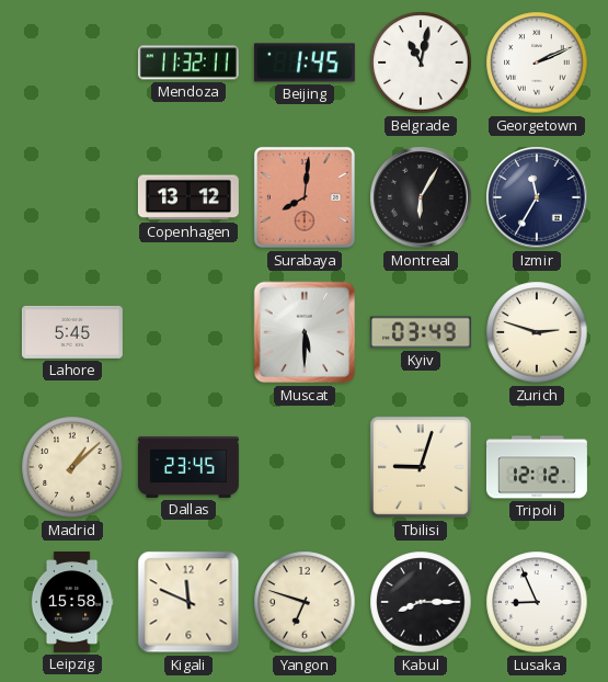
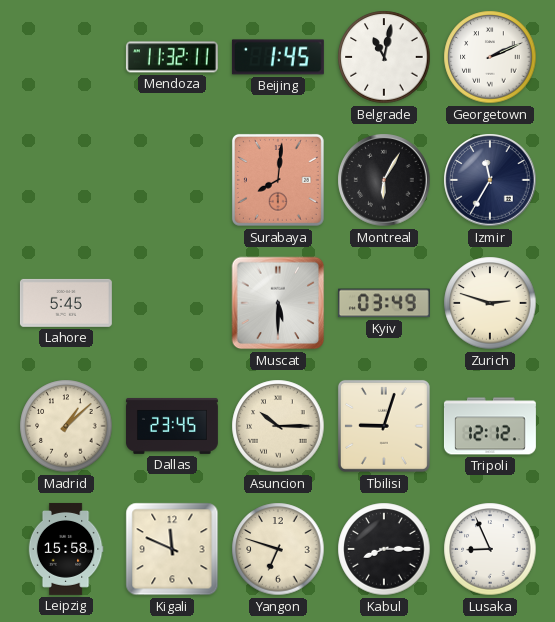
Copenhagen: 13:12 -> none (188, 197)
Asuncion: none -> 10:15 (278, 426)
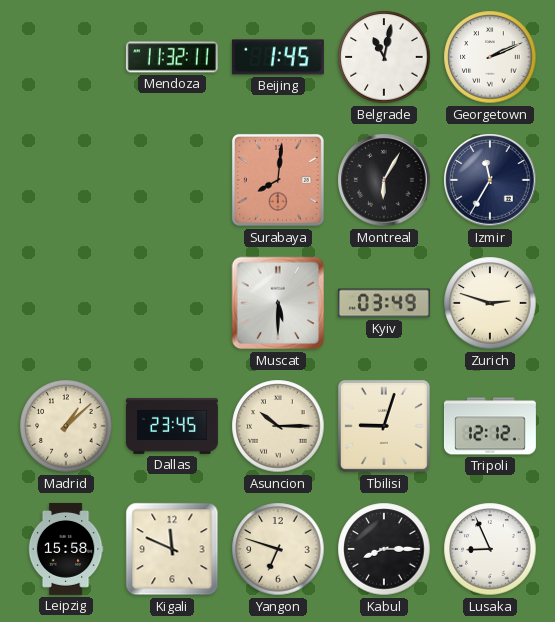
Lahore: 5:45 -> none (66, 303)
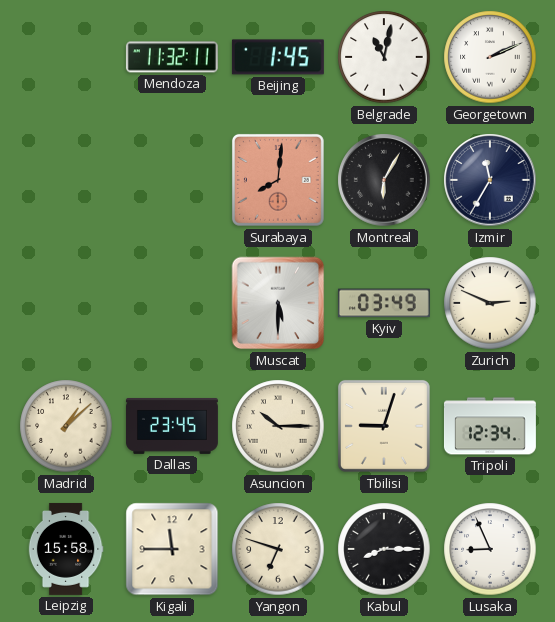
Zurich: 2:48 -> 2:49 (490, 303)
Tripoli: 12:12 -> 12:34 (490, 426)
Kigali: 11:49 -> 11:45 (172, 549)
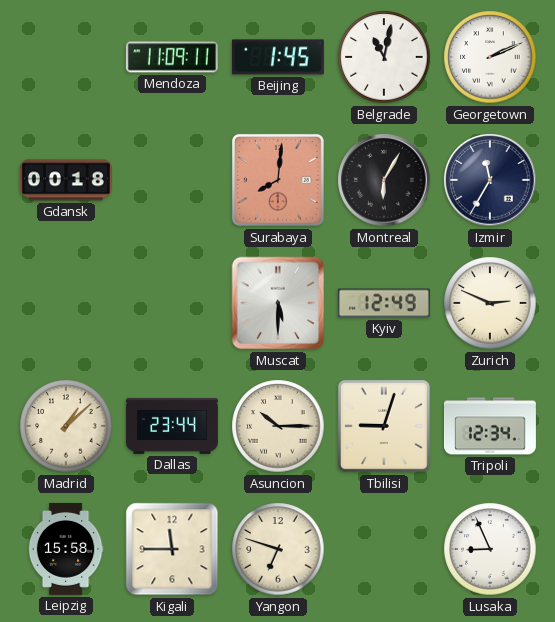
Mendoza: 11:32 -> 11:09 (172, 57)
Gdansk: none -> 00:18 (66, 180)
Kyiv: 03:49 -> 12:49 (384, 303)
Dallas: 23:45 -> 23:44 (172, 426)
Kabul: 8:15 -> none (384, 549)
